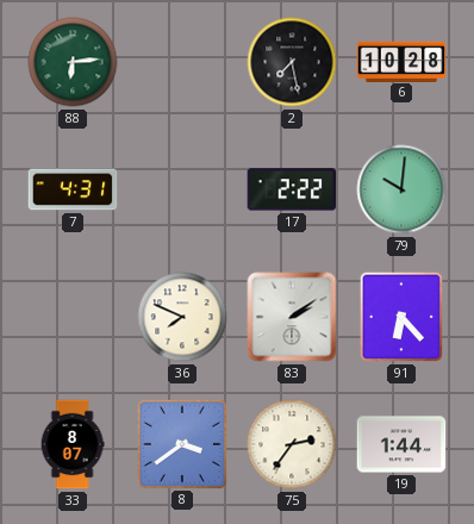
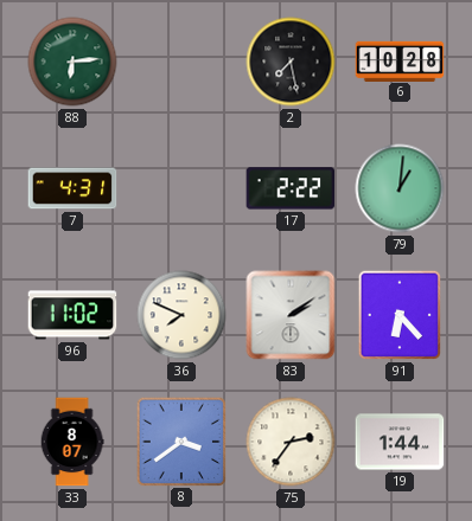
79: 10:01 -> 1:01 (400, 188)
96: none -> 11:02 (72, 315)
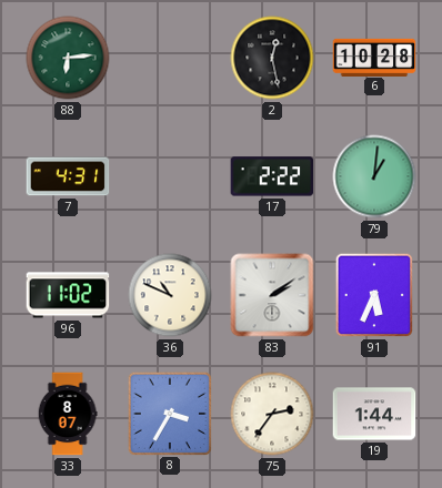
2: 7:28 -> 12:28 (272, 58)
36: 7:49 -> 10:49 (170, 295)
91: 6:23 -> 5:34 (374, 295)
8: 3:39 -> 3:35 (169, 413)
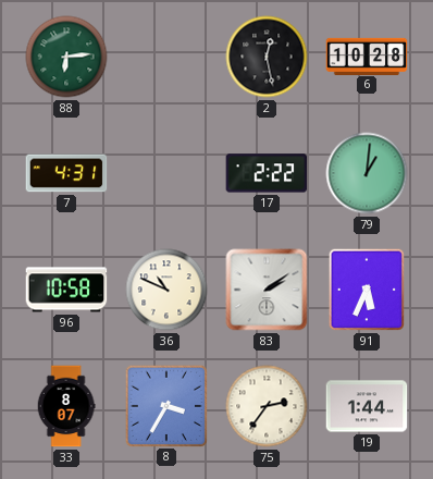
96: 11:02 -> 10:58 (66, 290)
